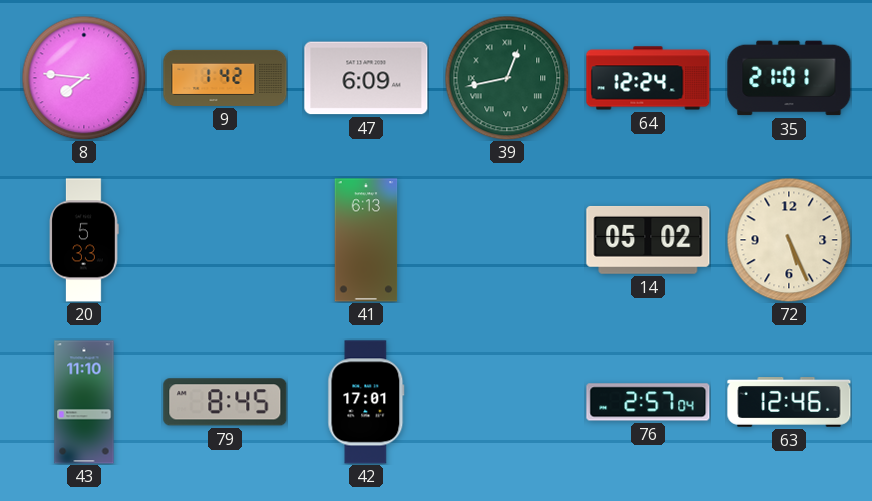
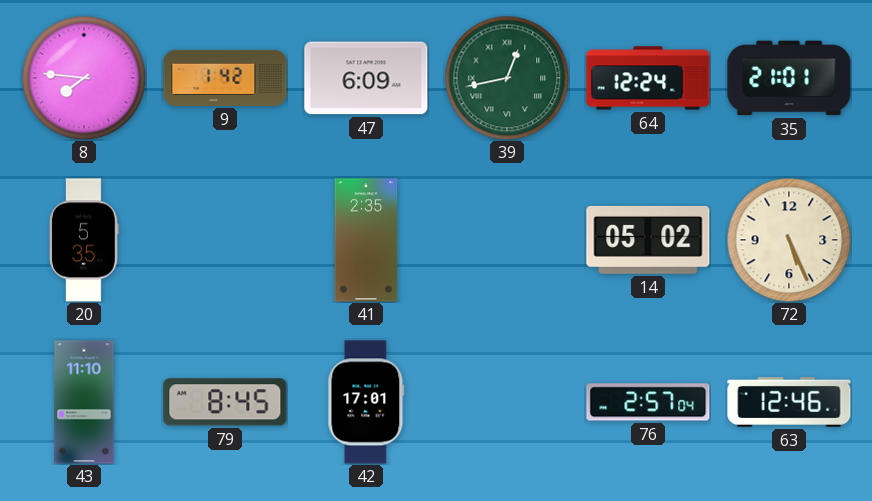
20: 5:33 -> 5:35 (84, 240)
41: 6:13 -> 2:35 (366, 240)
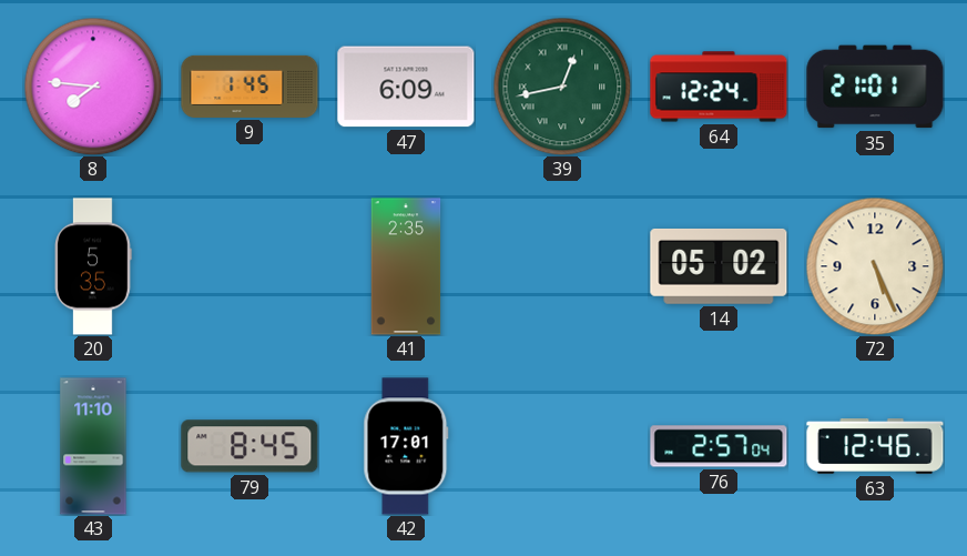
9: 1:42 -> 1:45 (250, 87)
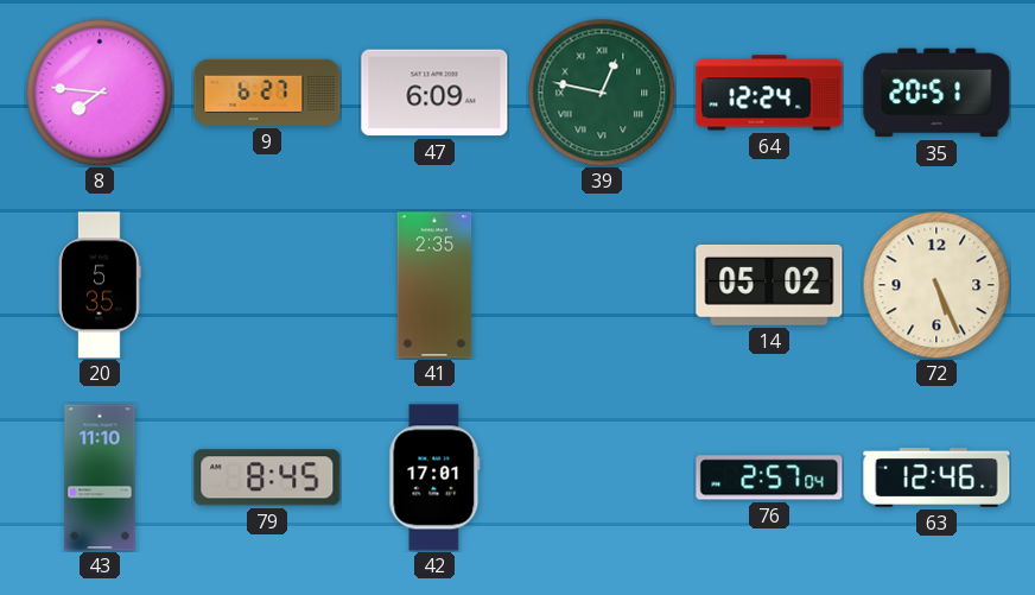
9: 1:45 -> 6:27 (267, 93)
39: 12:43 -> 12:47 (602, 93)
35: 21:01 -> 20:51 (936, 93)
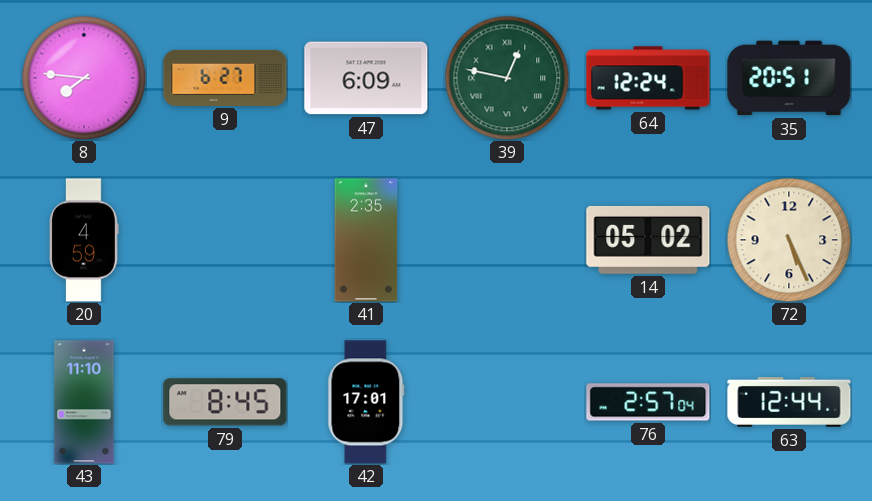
20: 5:35 -> 4:59 (84, 240)
63: 12:46 -> 12:44 (789, 403)
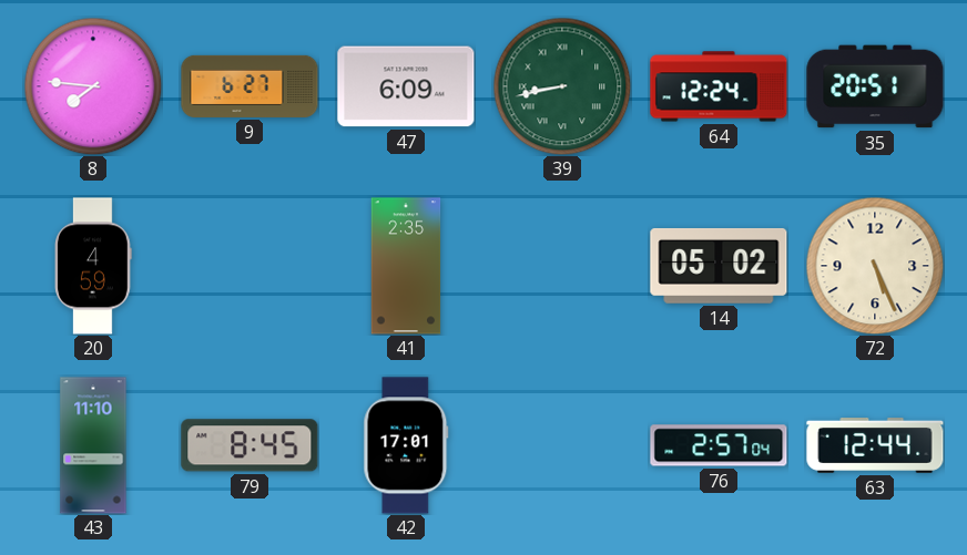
39: 12:47 -> 8:43 (562, 86)
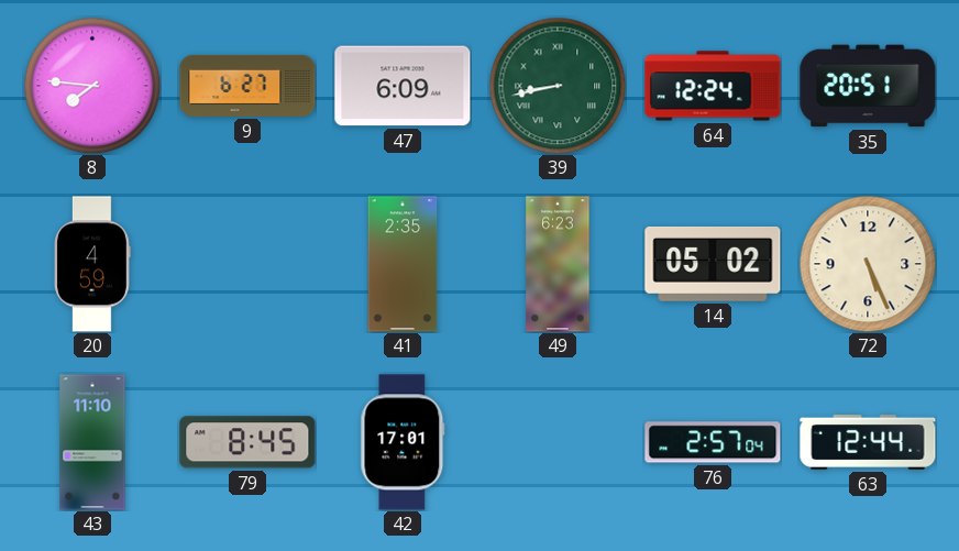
49: none -> 6:23 (558, 264)
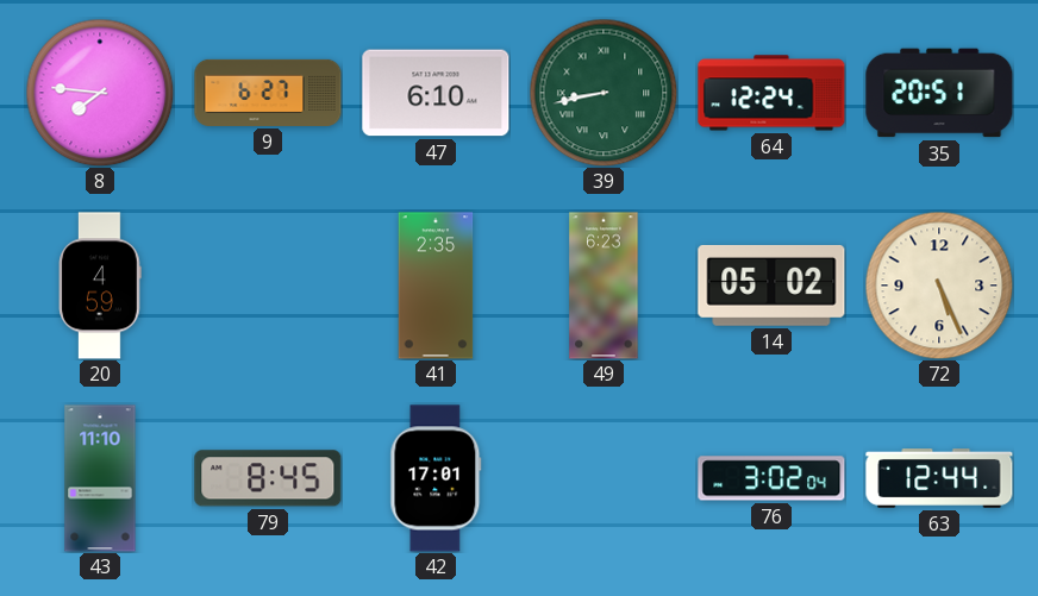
47: 6:09 -> 6:10 (436, 93)
76: 2:57 -> 3:02 (771, 478)
